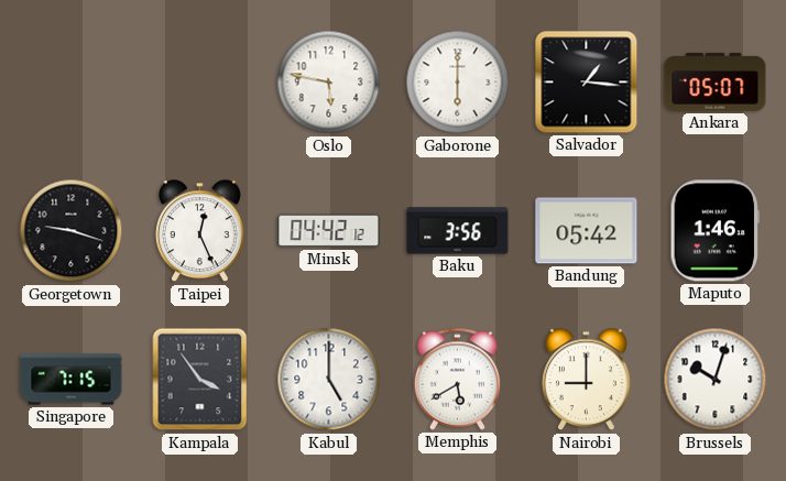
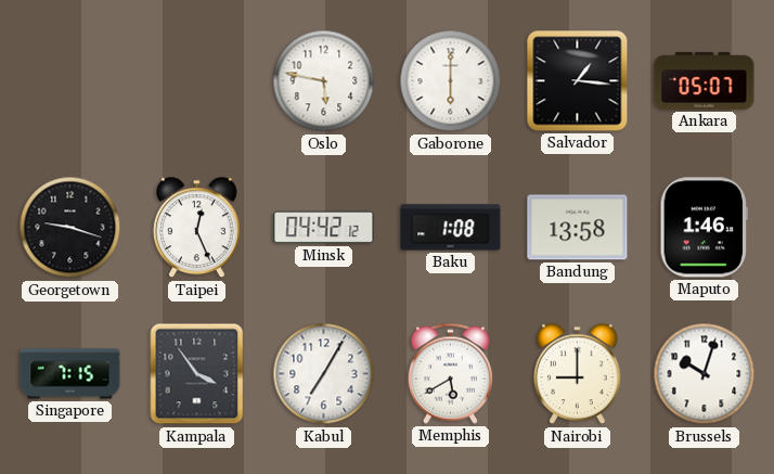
Baku: 3:56 -> 1:08 (451, 228)
Bandung: 05:42 -> 13:58 (578, 228)
Kabul: 5:00 -> 7:05 (324, 374)
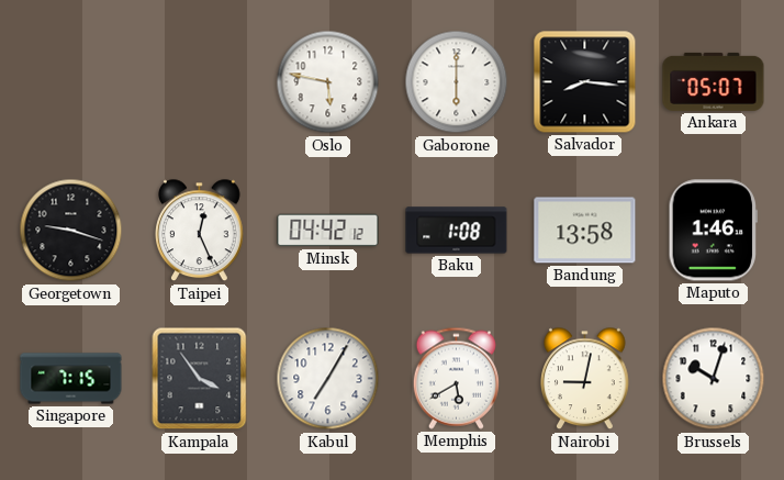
Salvador: 1:16 -> 8:16 (585, 82)
Nairobi: 9:00 -> 9:02 (585, 379)
